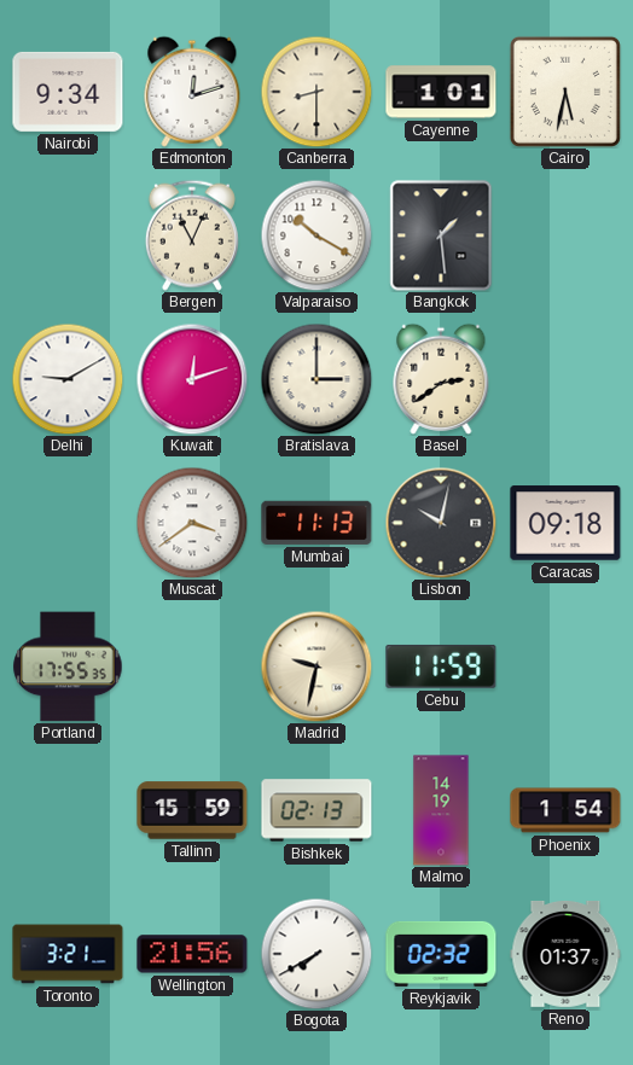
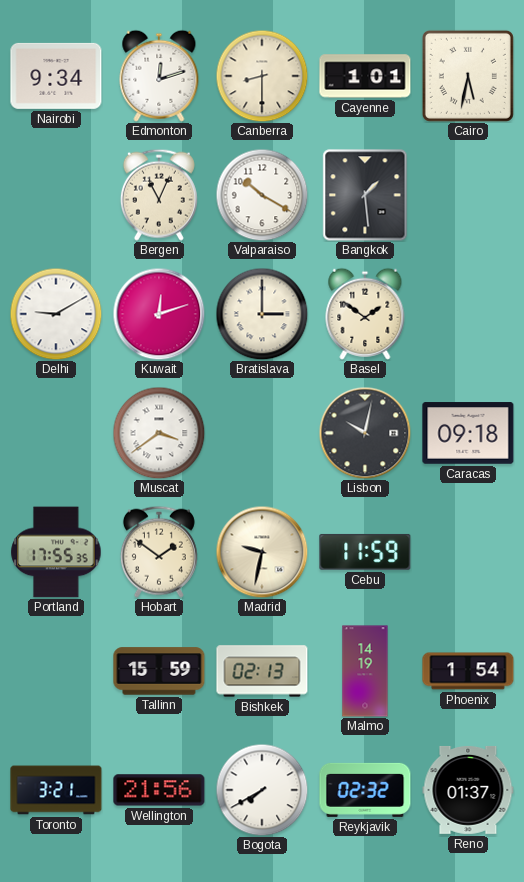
Basel: 2:39 -> 1:51 (365, 314)
Mumbai: 11:13 -> none (316, 523)
Hobart: none -> 1:51 (159, 552)
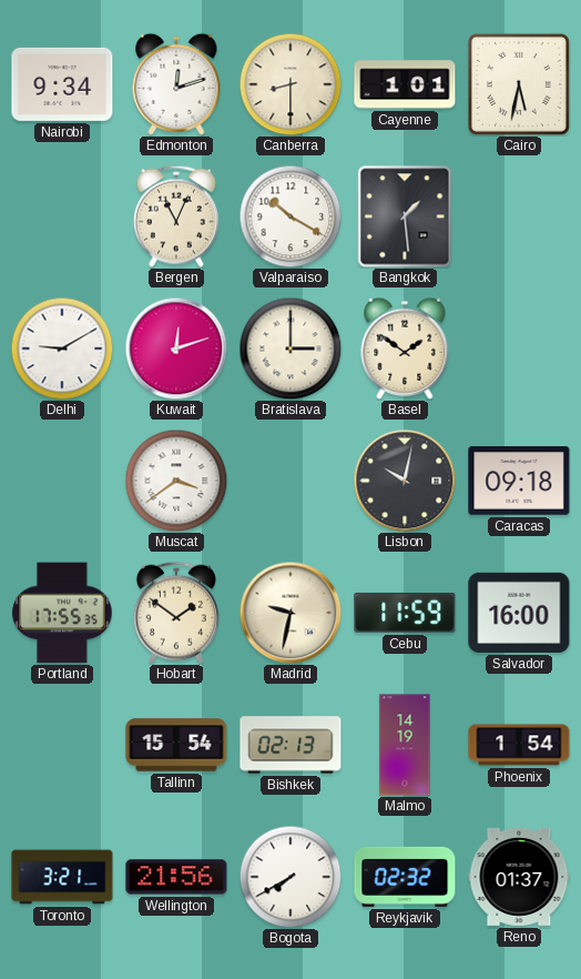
Salvador: none -> 16:00 (519, 613)
Tallinn: 15:59 -> 15:54 (176, 745)
